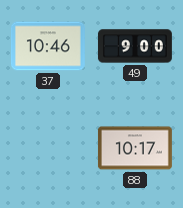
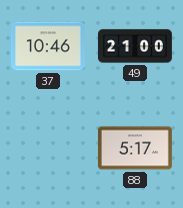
49: 9:00 -> 21:00 (135, 46)
88: 10:17 -> 5:17 (135, 148)
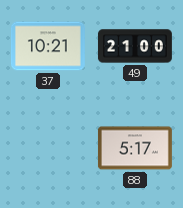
37: 10:46 -> 10:21 (48, 46)
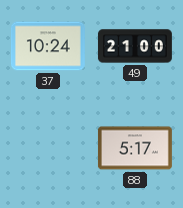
37: 10:21 -> 10:24 (48, 46)
